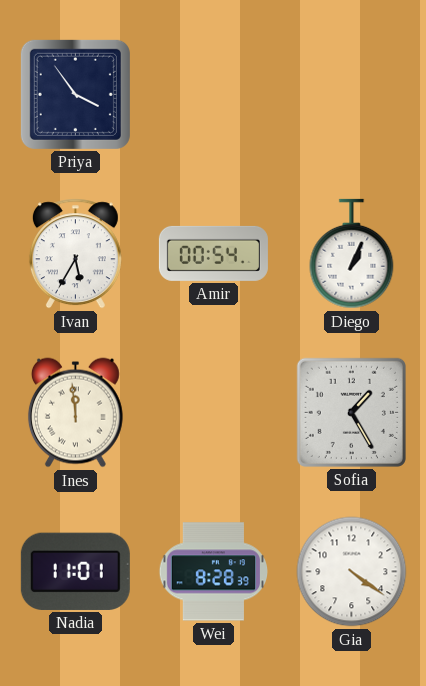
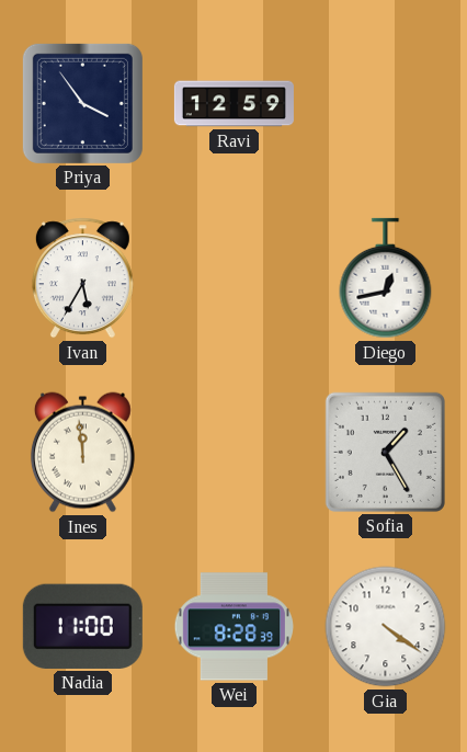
Ravi: none -> 12:59 (233, 104)
Amir: 00:54 -> none (213, 253)
Diego: 1:04 -> 12:43 (386, 278)
Nadia: 11:01 -> 11:00 (82, 626)
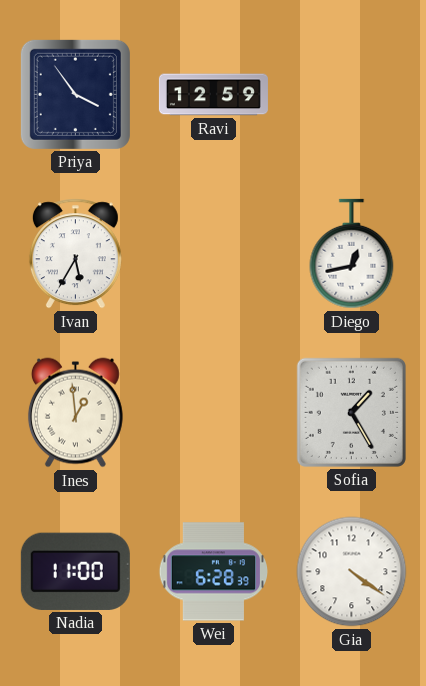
Ines: 11:59 -> 12:59 (75, 413)
Wei: 8:28 -> 6:28 (213, 572)
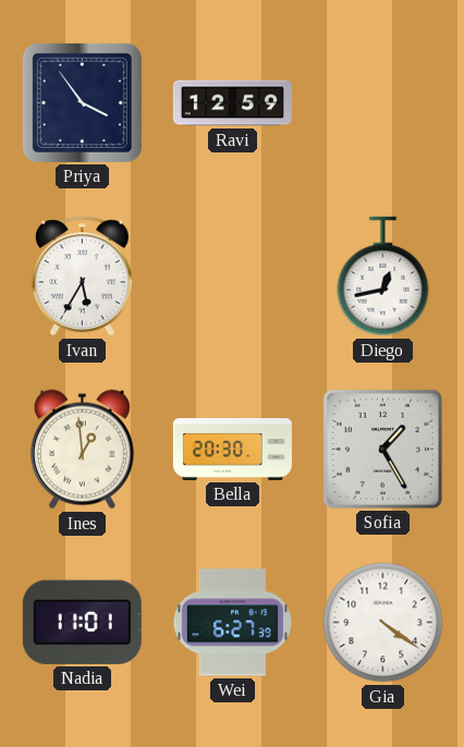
Bella: none -> 20:30 (232, 449)
Nadia: 11:00 -> 11:01 (82, 622)
Wei: 6:28 -> 6:27 (232, 623)
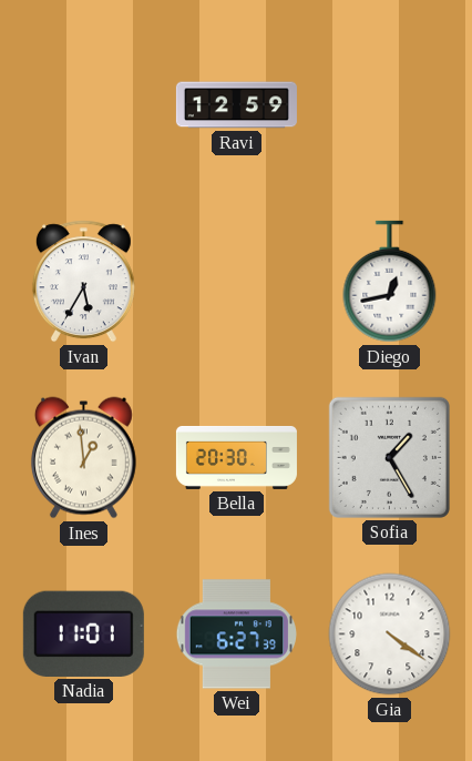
Priya: 3:54 -> none (82, 102)
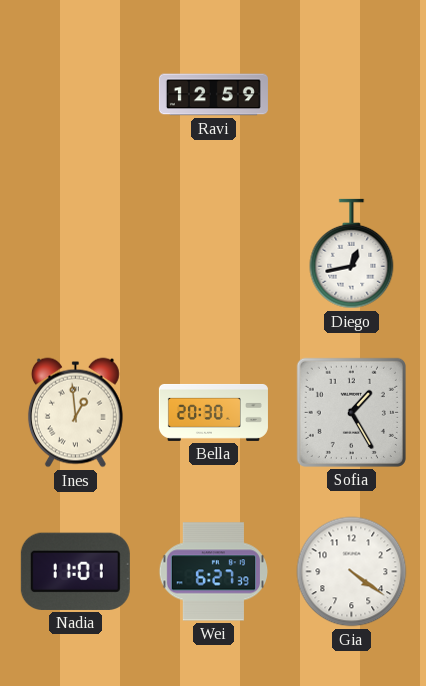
Ivan: 5:35 -> none (83, 282)
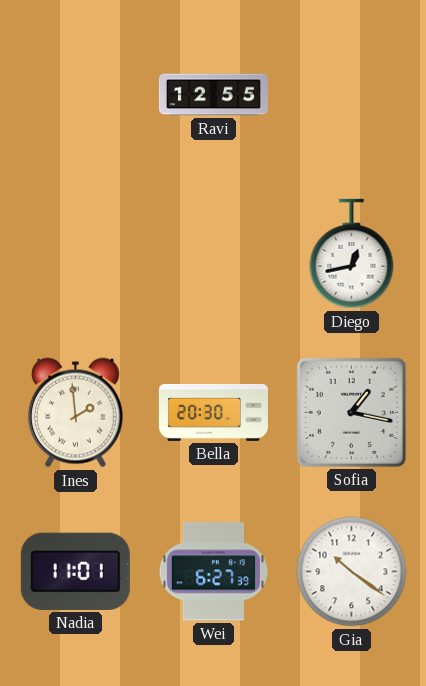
Ravi: 12:59 -> 12:55 (213, 95)
Ines: 12:59 -> 1:59 (75, 413)
Sofia: 1:25 -> 1:17 (351, 412)
Gia: 4:21 -> 10:21 (352, 572)
